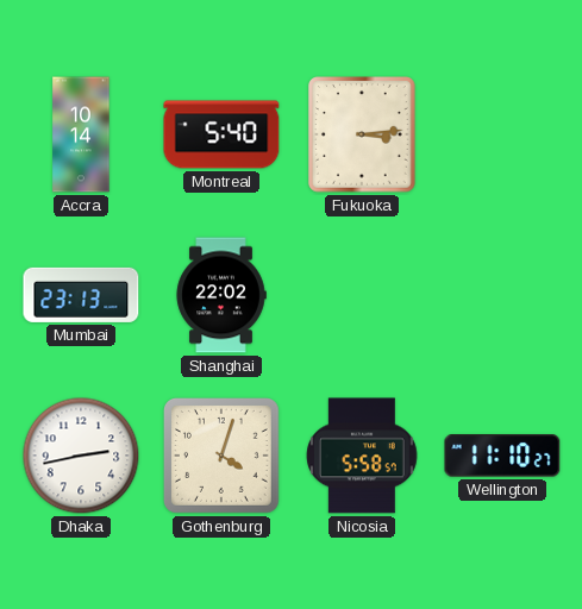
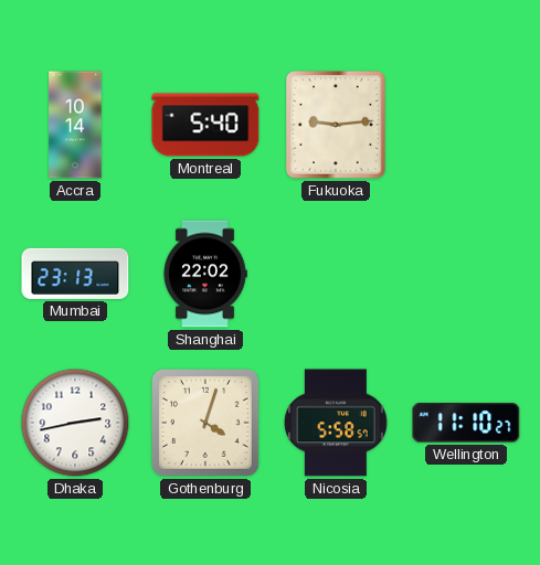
Fukuoka: 3:14 -> 9:14 (337, 126)
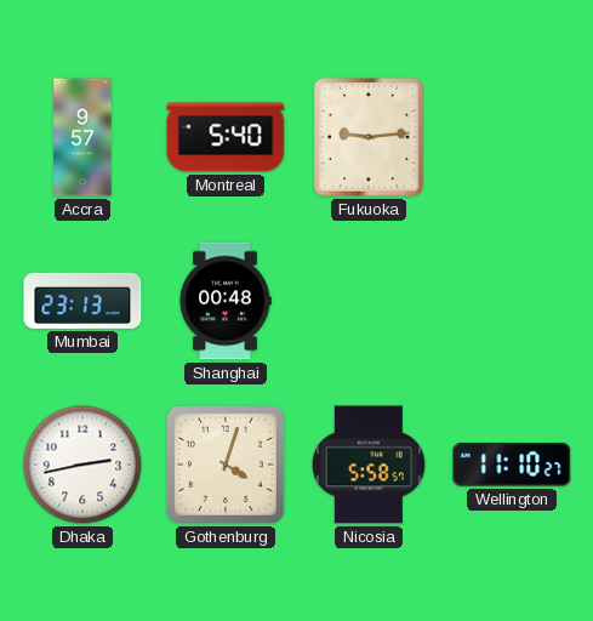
Accra: 10:14 -> 9:57 (82, 137)
Shanghai: 22:02 -> 00:48 (226, 301)
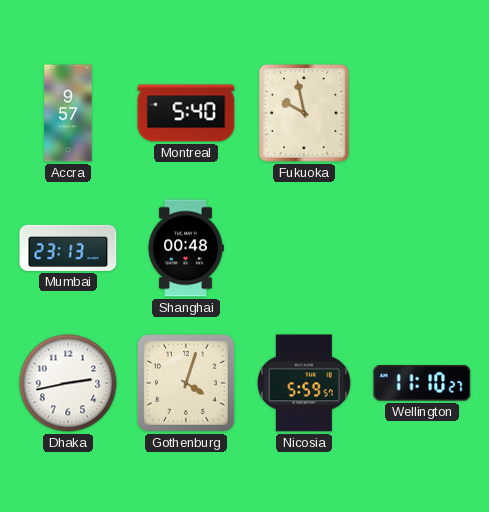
Fukuoka: 9:14 -> 9:58 (305, 114)
Nicosia: 5:58 -> 5:59 (304, 383)
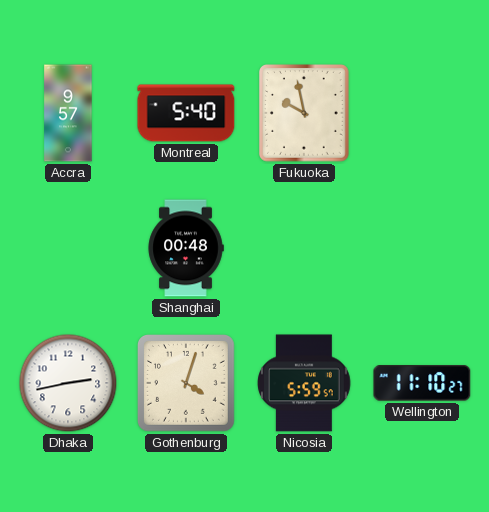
Mumbai: 23:13 -> none (68, 248)
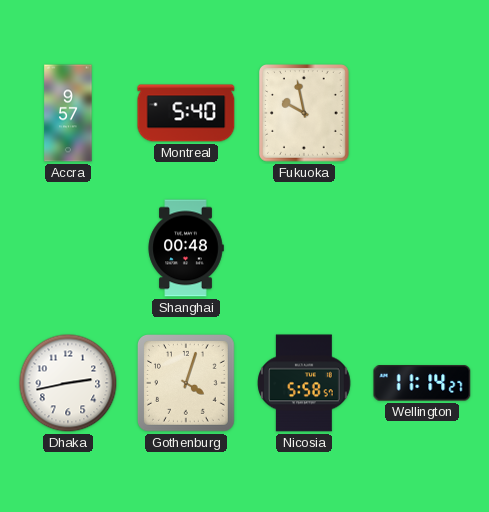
Nicosia: 5:59 -> 5:58 (304, 383)
Wellington: 11:10 -> 11:14 (422, 383)
